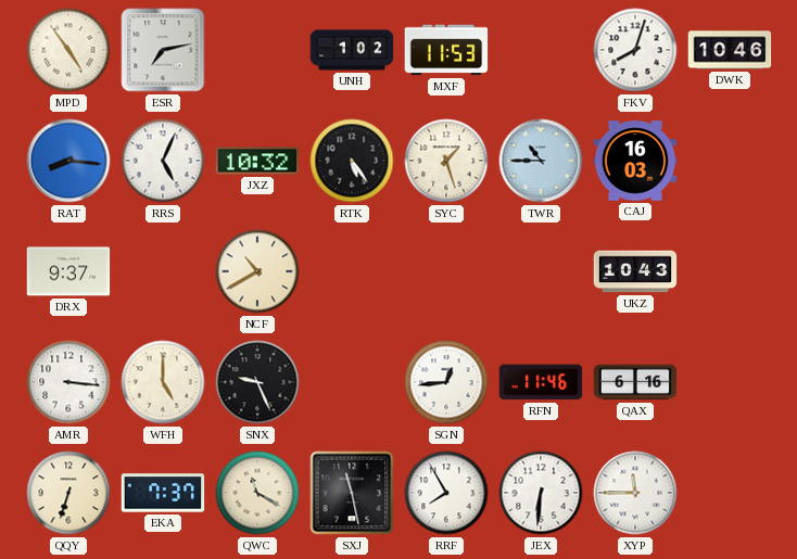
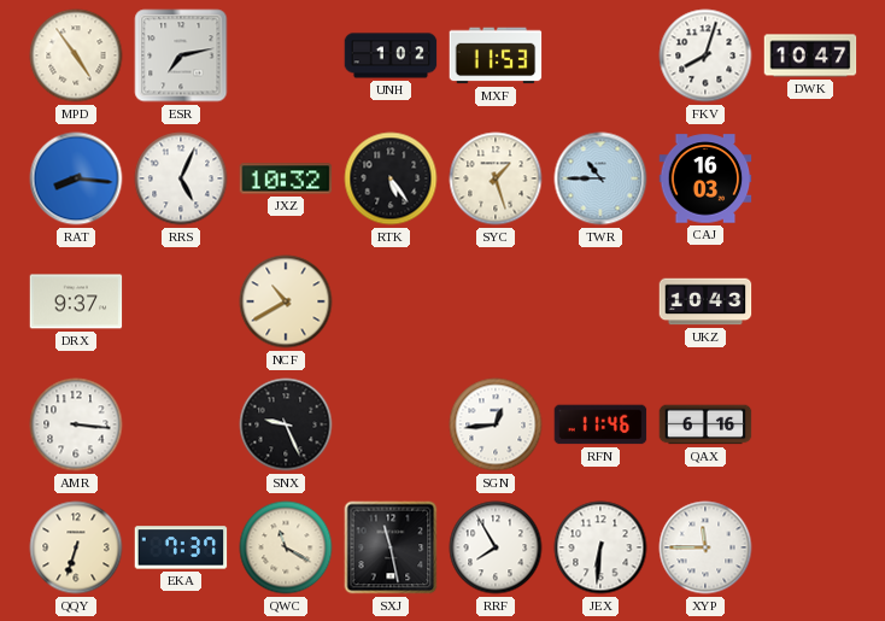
DWK: 10:46 -> 10:47 (810, 55)
WFH: 5:00 -> none (163, 382)
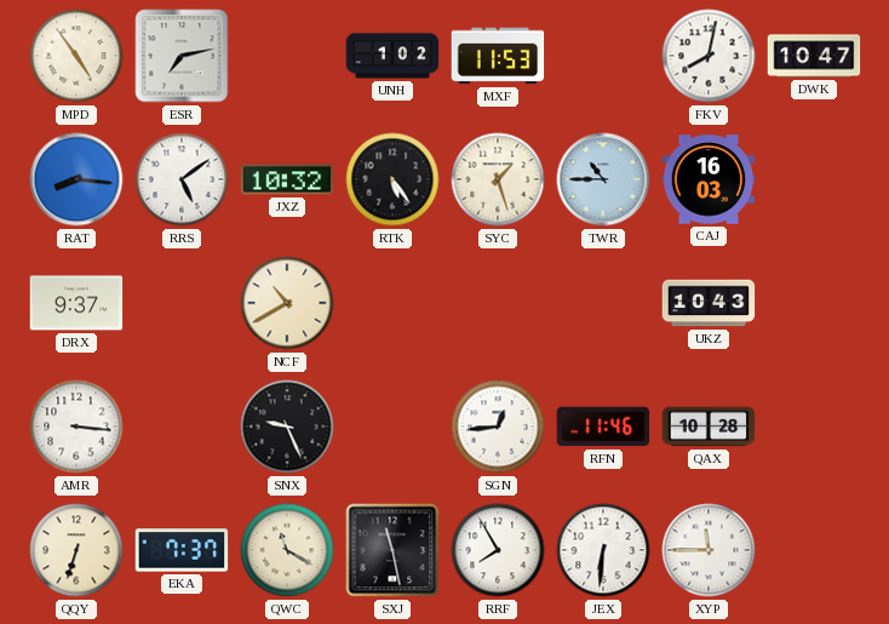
FKV: 8:03 -> 8:02 (709, 56)
RRS: 5:04 -> 5:09 (182, 179)
QAX: 6:16 -> 10:28 (709, 427)
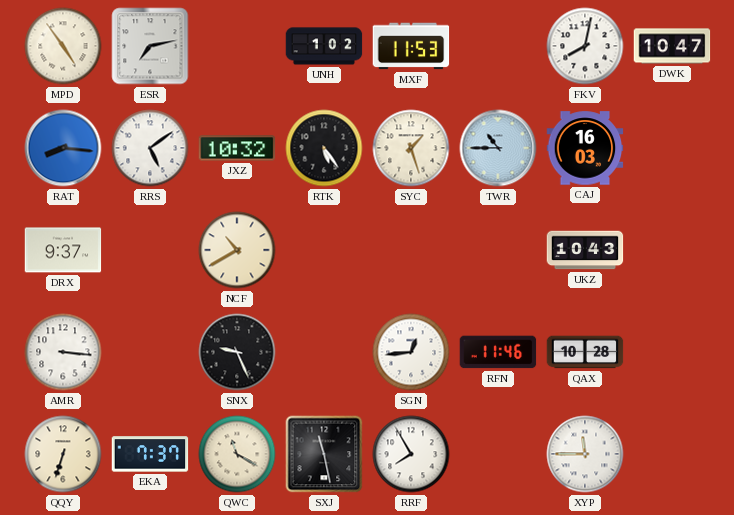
JEX: 6:31 -> none (603, 550)
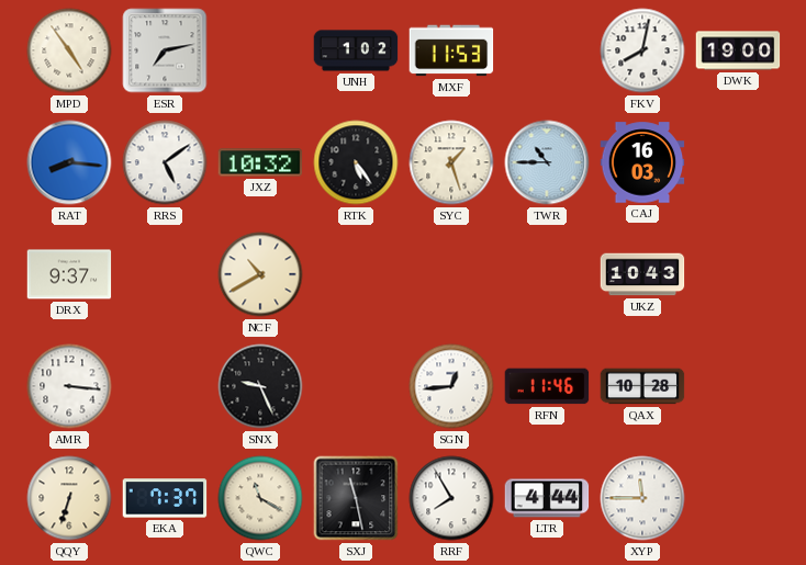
DWK: 10:47 -> 19:00 (738, 50)
LTR: none -> 4:44 (547, 498)
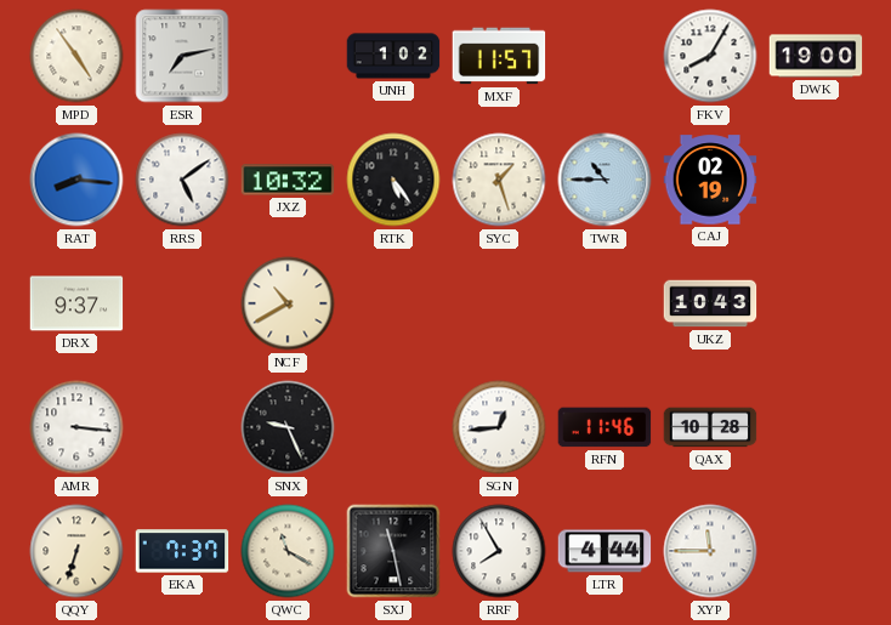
MXF: 11:53 -> 11:57 (499, 56)
FKV: 8:02 -> 8:05 (710, 56)
CAJ: 16:03 -> 02:19 (710, 180)
